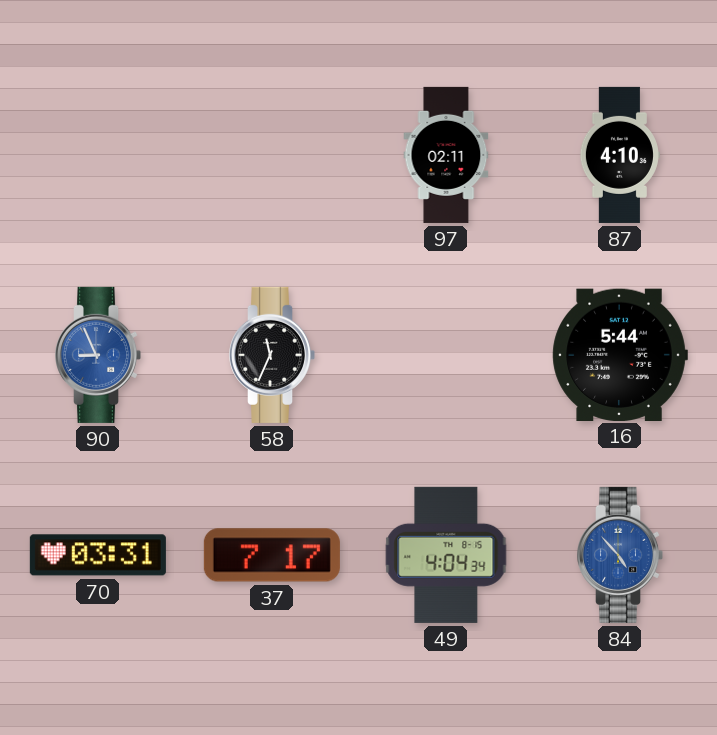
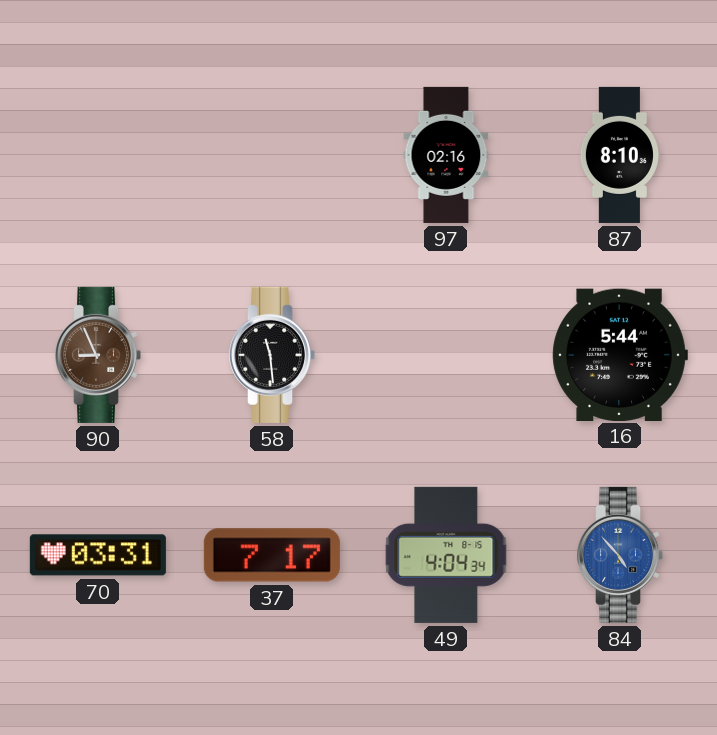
97: 02:11 -> 02:16 (446, 155)
87: 4:10 -> 8:10 (619, 155)
90 dial: blue -> brown (99, 355)
58: 11:34 -> 11:29 (273, 355)
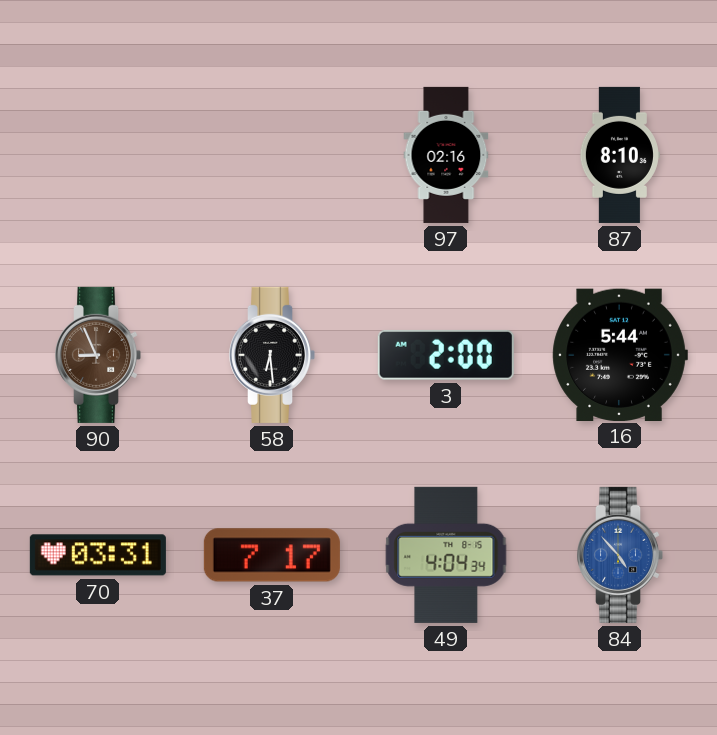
58: 11:29 -> 6:29 (273, 355)
3: none -> 2:00 (446, 355)
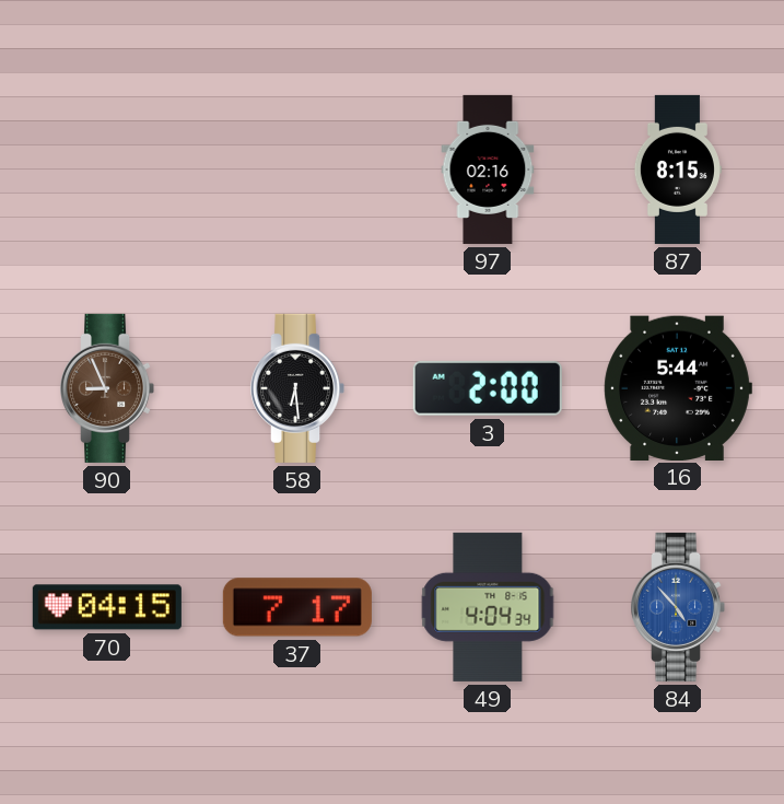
87: 8:10 -> 8:15 (677, 170)
70: 03:31 -> 04:15 (107, 607)
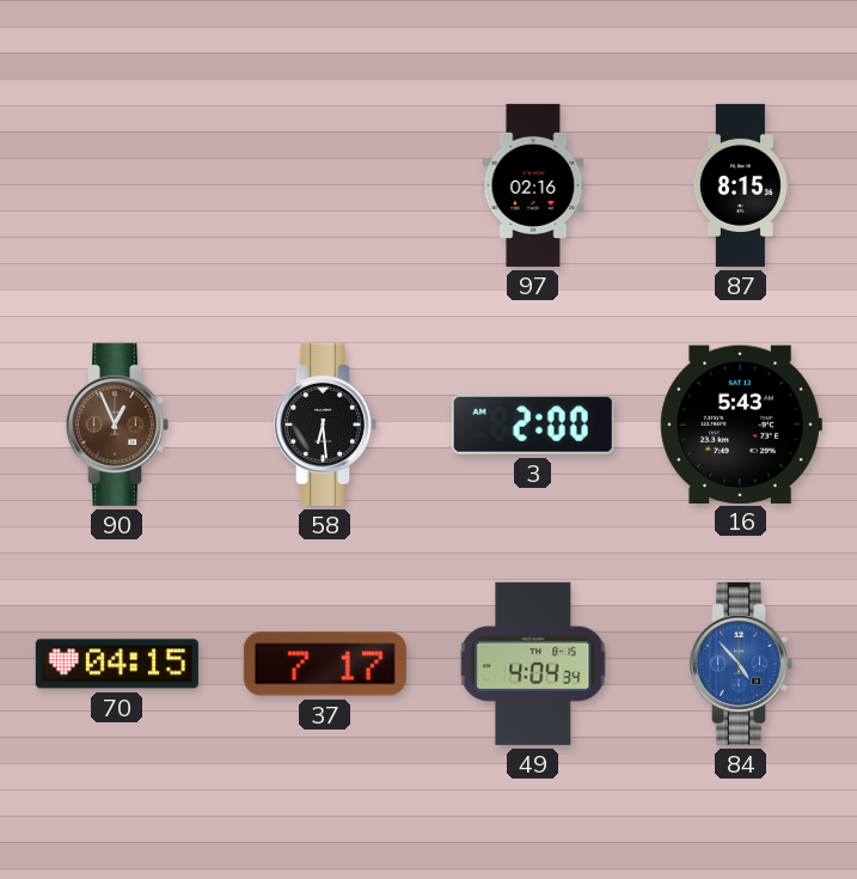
90: 8:56 -> 12:56 (118, 425)
16: 5:44 -> 5:43 (741, 423)
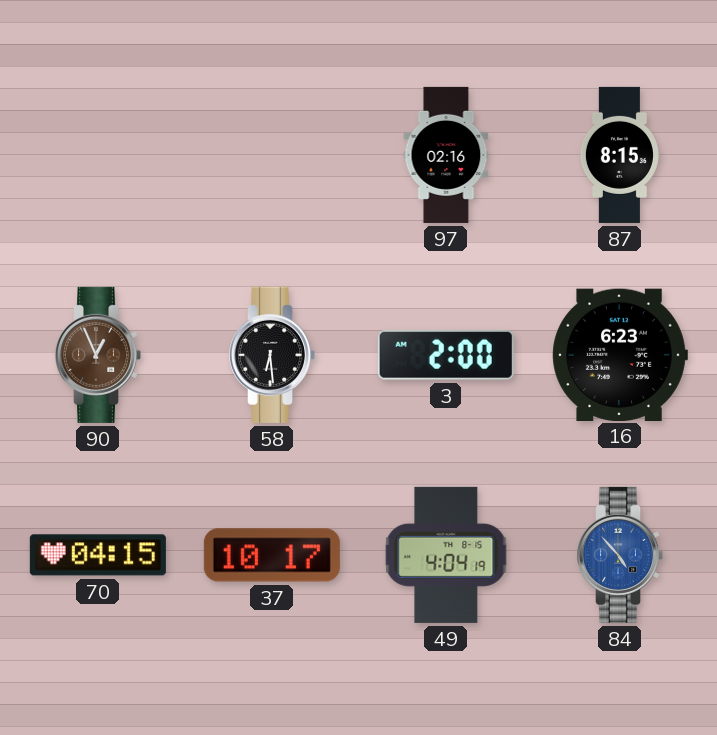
16: 5:43 -> 6:23 (620, 354)
37: 7:17 -> 10:17 (272, 555)
49: 4:04:34 -> 4:04:19 (446, 555)
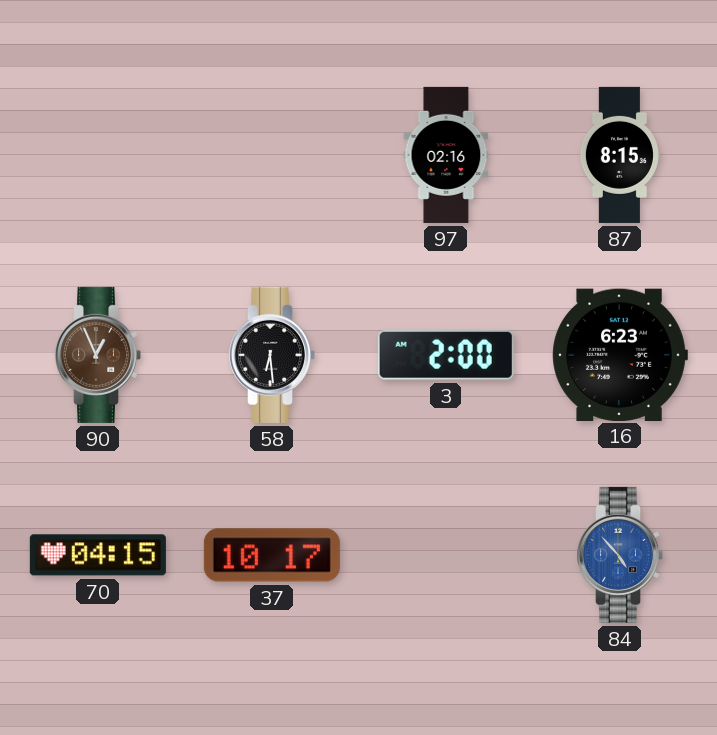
49: 4:04 -> none (446, 555)
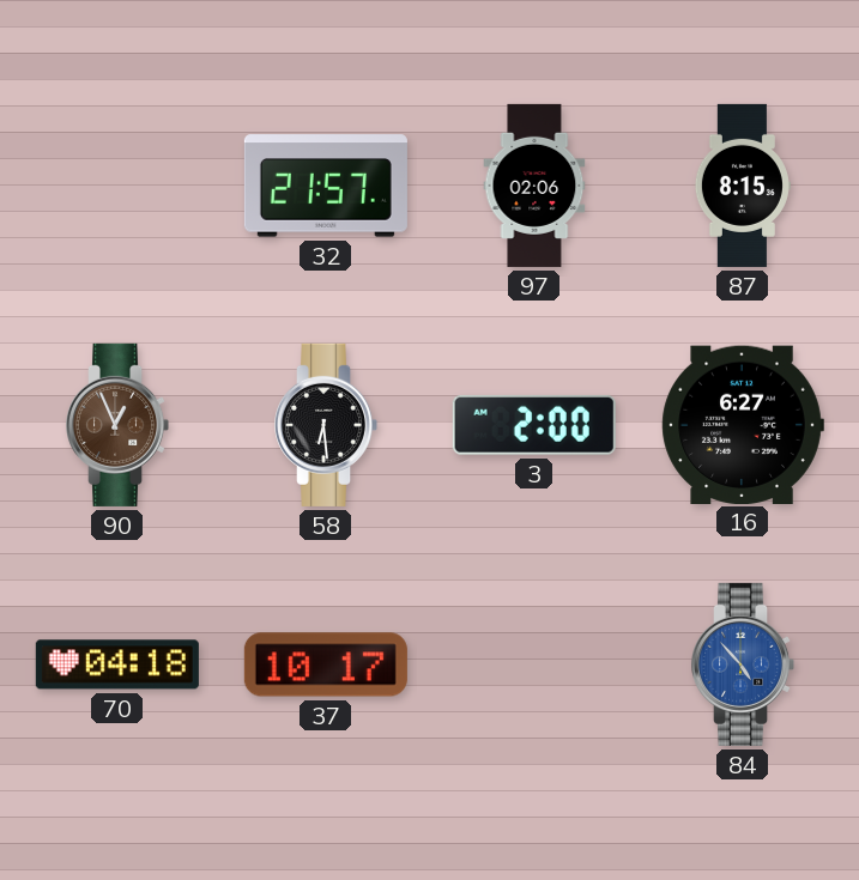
32: none -> 21:57 (326, 186)
97: 02:16 -> 02:06 (534, 186)
16: 6:23 -> 6:27 (743, 424)
70: 04:15 -> 04:18 (117, 664)
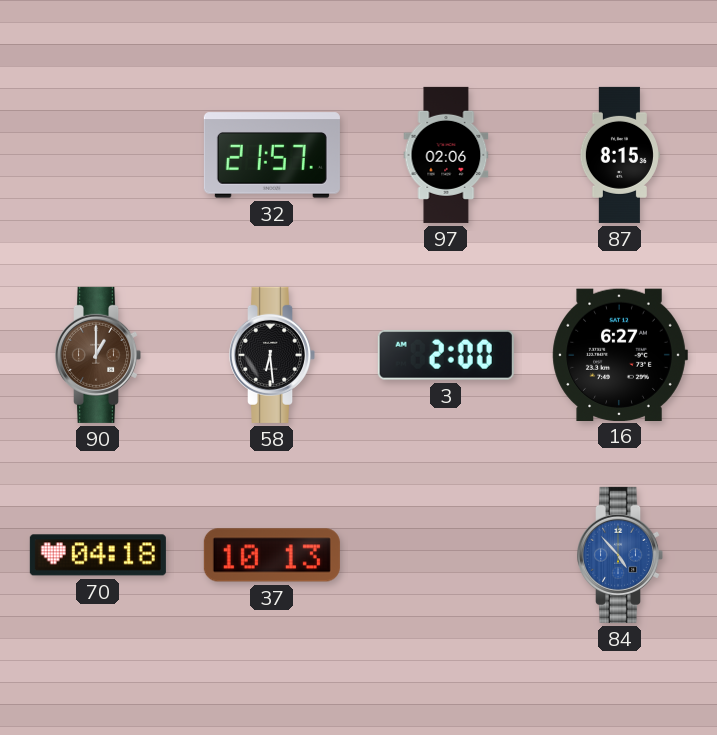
90: 12:56 -> 1:00 (99, 355)
37: 10:17 -> 10:13 (272, 555)
